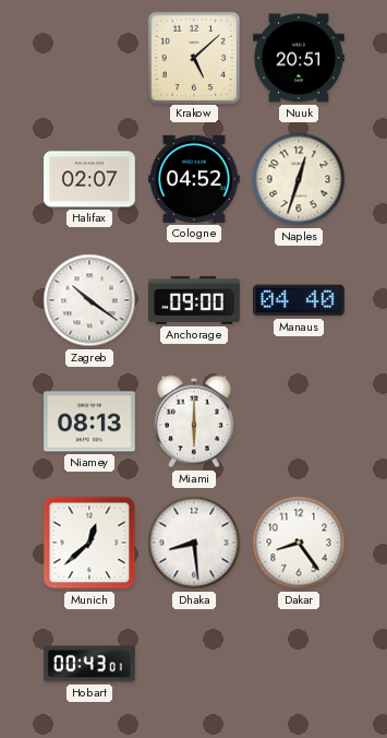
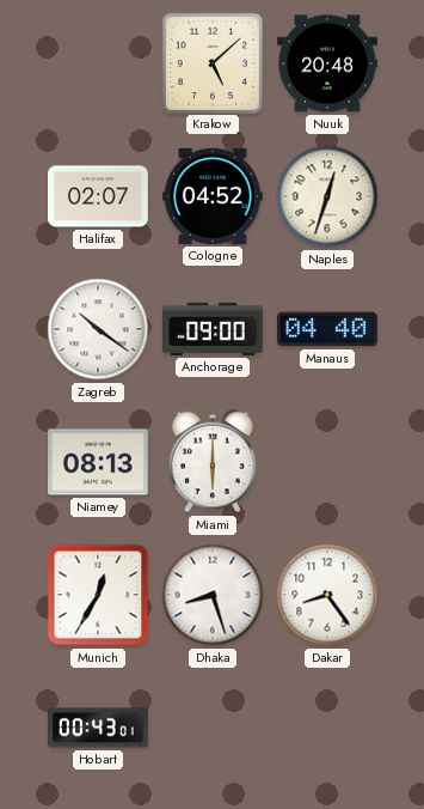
Nuuk: 20:51 -> 20:48 (328, 63)
Munich: 12:38 -> 12:35 (98, 595)
Dhaka: 8:29 -> 8:27 (213, 595)
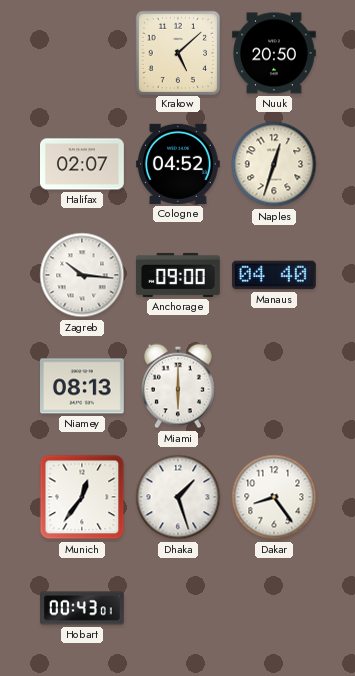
Nuuk: 20:48 -> 20:50 (275, 53)
Zagreb: 10:21 -> 10:16 (82, 275)
Munich: 12:35 -> 12:36 (82, 497)
Dhaka: 8:27 -> 1:27 (178, 497)
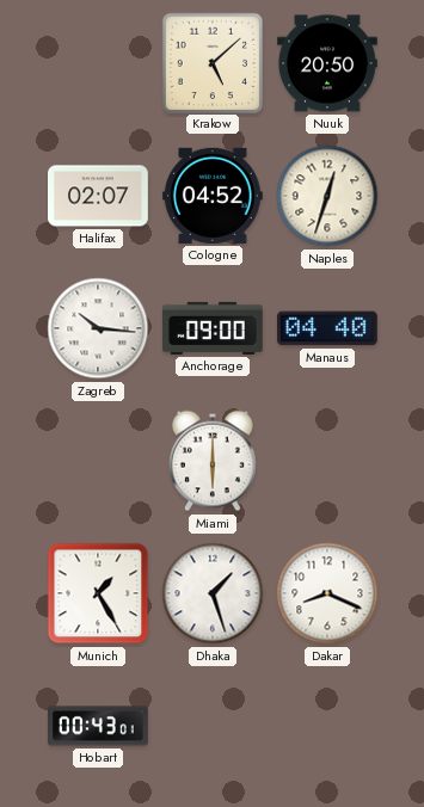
Niamey: 08:13 -> none (83, 386)
Munich: 12:36 -> 1:25 (98, 593)
Dakar: 8:24 -> 8:19 (327, 593)
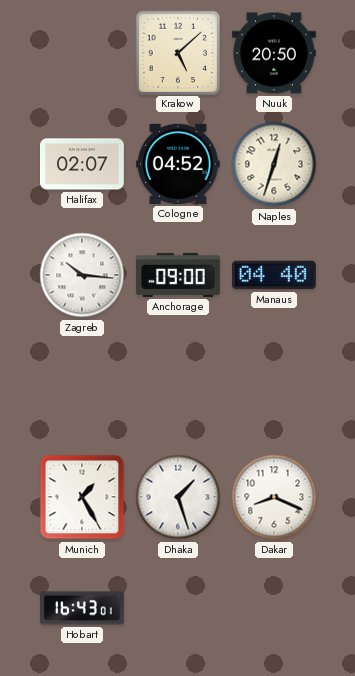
Miami: 6:00 -> none (214, 461)
Hobart: 00:43 -> 16:43 (82, 608)
